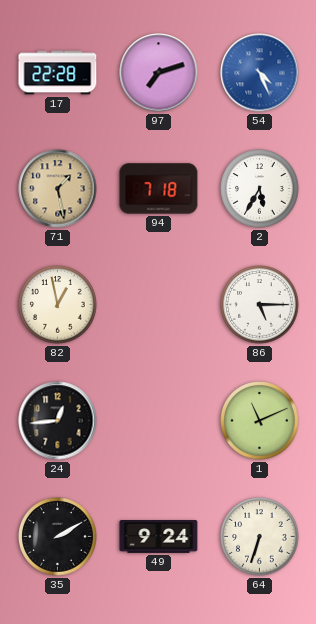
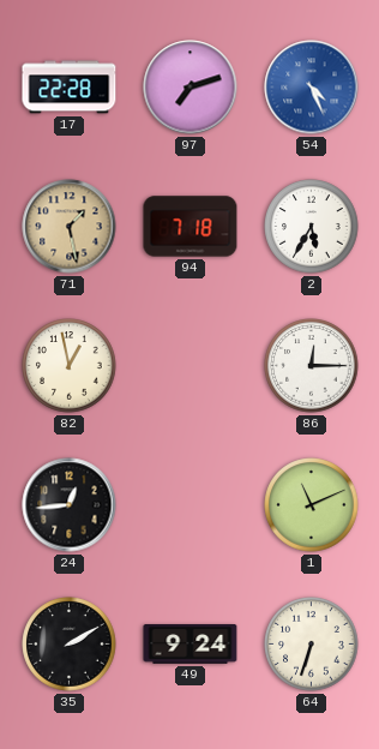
86: 5:15 -> 12:15 (312, 366)
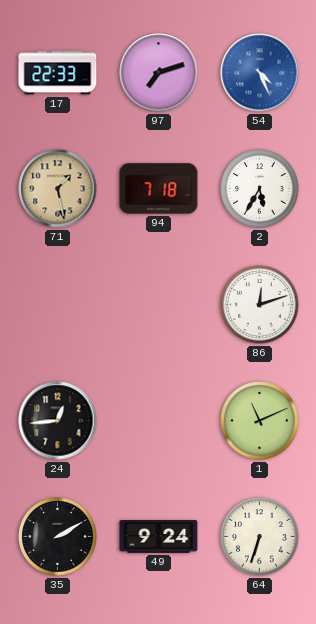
17: 22:28 -> 22:33 (58, 73)
82: 12:58 -> none (70, 366)
86: 12:15 -> 12:12 (260, 305)
